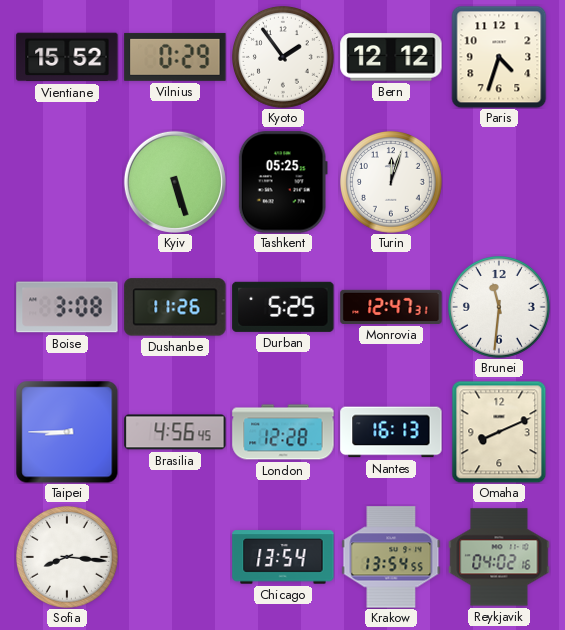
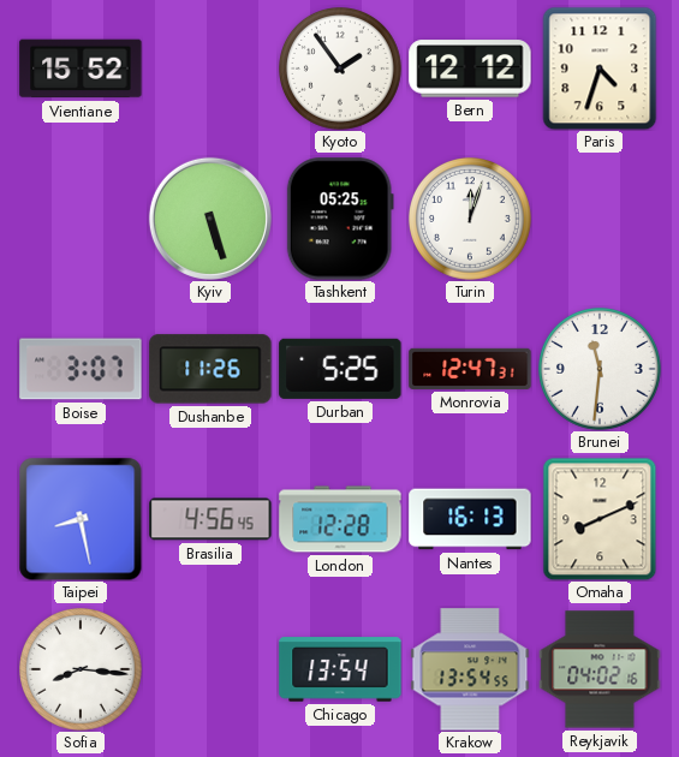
Vilnius: 0:29 -> none (175, 57)
Boise: 3:08 -> 3:07 (81, 369)
Taipei: 8:45 -> 8:28 (81, 519)
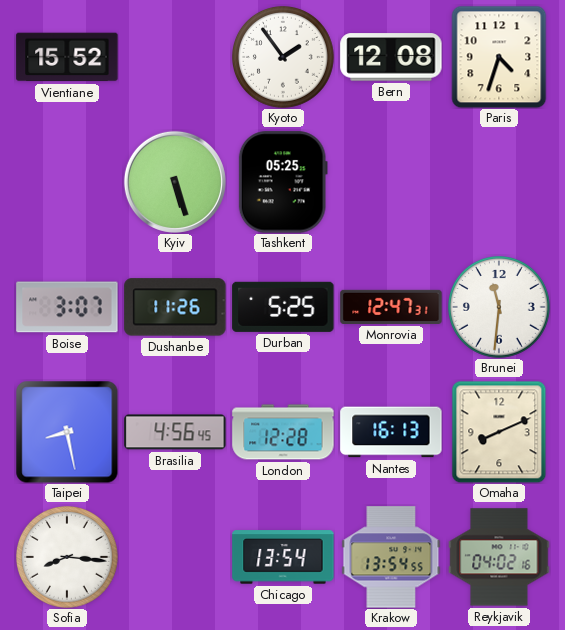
Bern: 12:12 -> 12:08 (391, 57)
Turin: 12:03 -> none (471, 220)
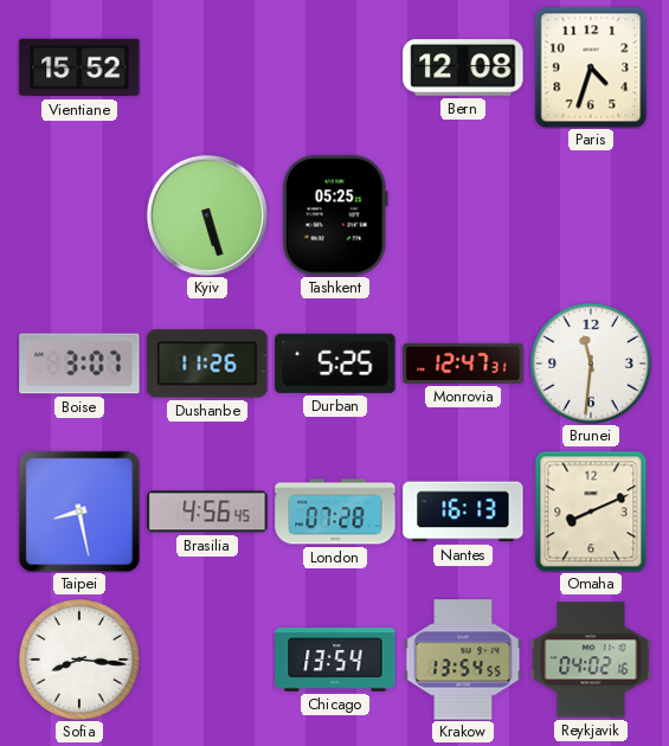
Kyoto: 1:54 -> none (284, 58)
London: 12:28 -> 07:28 (335, 512)
